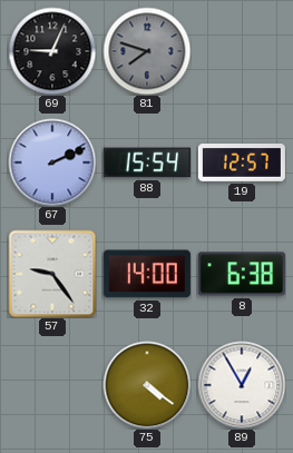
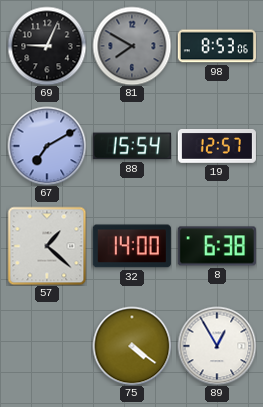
81: 7:48 -> 7:50 (132, 46)
98: none -> 8:53 (217, 46)
67: 2:11 -> 7:10 (47, 146)
57: 9:24 -> 1:22 (47, 246)
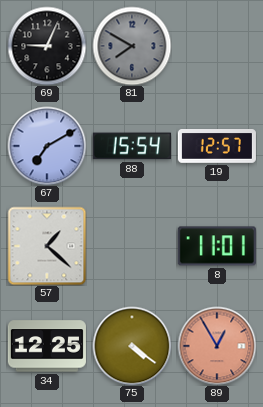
98: 8:53 -> none (217, 46)
32: 14:00 -> none (132, 246)
8: 6:38 -> 11:01 (217, 246)
34: none -> 12:25 (47, 346)
89 dial: white -> salmon (217, 346)
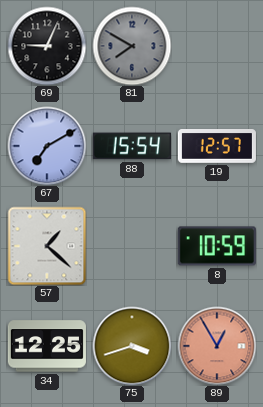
8: 11:01 -> 10:59 (217, 246)
75: 4:21 -> 3:42 (132, 346)
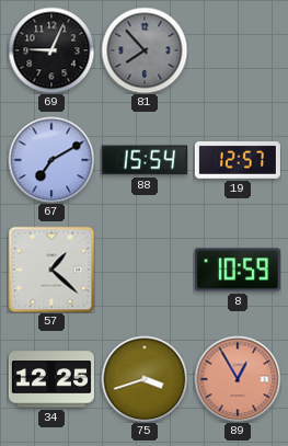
81: 7:50 -> 7:53 (145, 50)
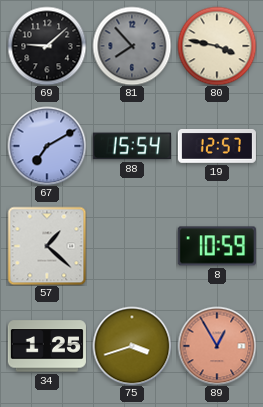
69: 9:04 -> 9:08 (47, 46)
80: none -> 3:47 (217, 46)
34: 12:25 -> 1:25 (47, 346)
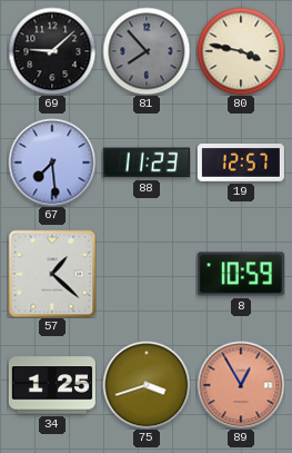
67: 7:10 -> 7:29 (52, 163)
88: 15:54 -> 11:23 (147, 163)
